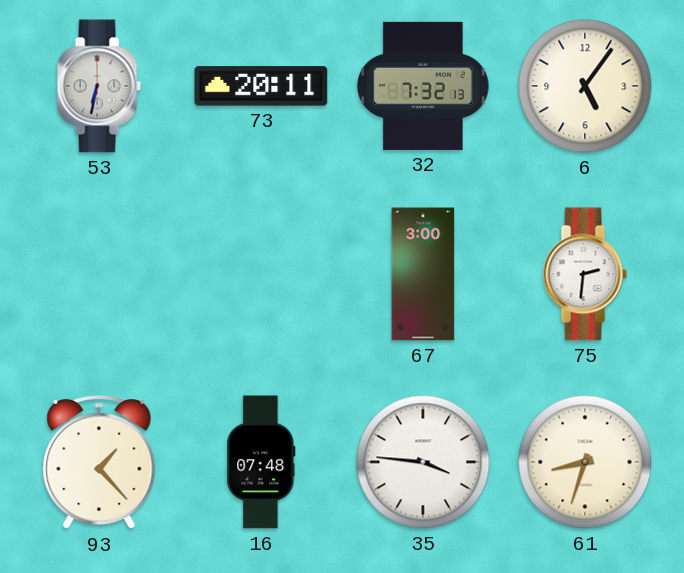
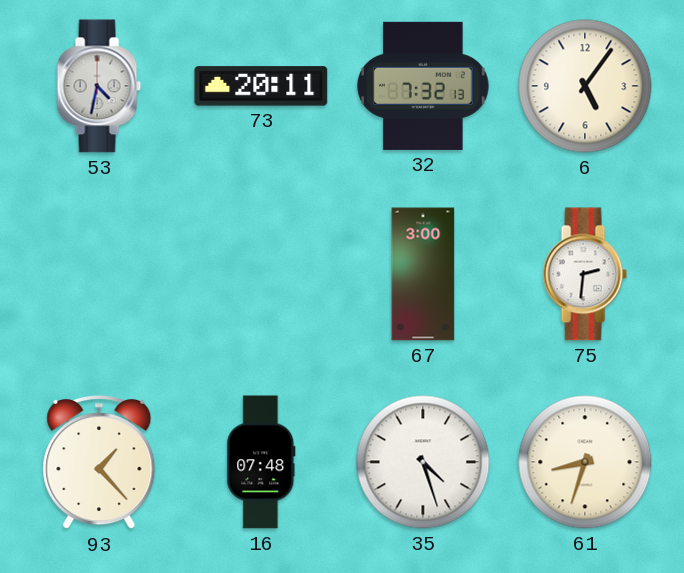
53: 6:32 -> 4:32 (99, 86)
35: 3:46 -> 4:27 (423, 462)
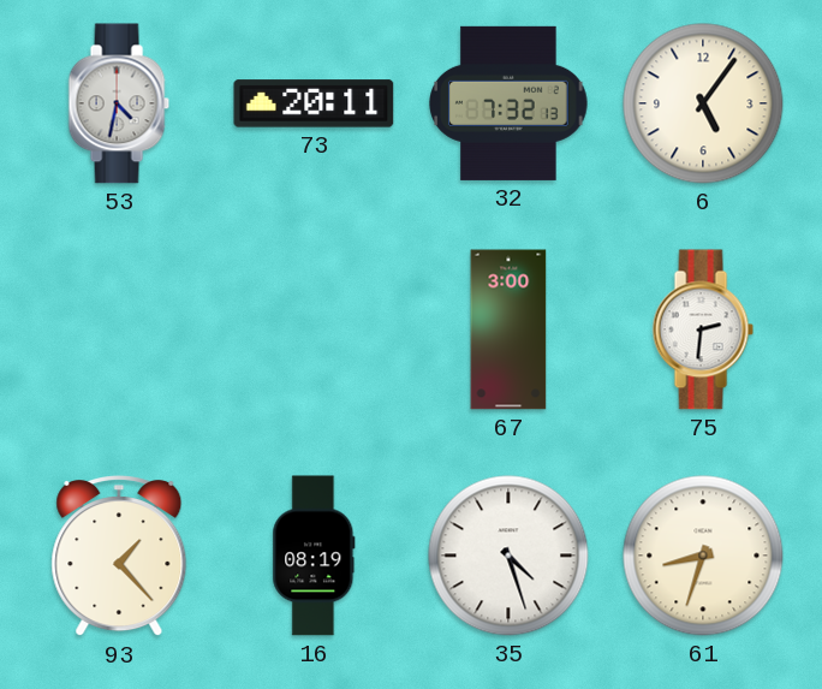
16: 07:48 -> 08:19 (314, 556)
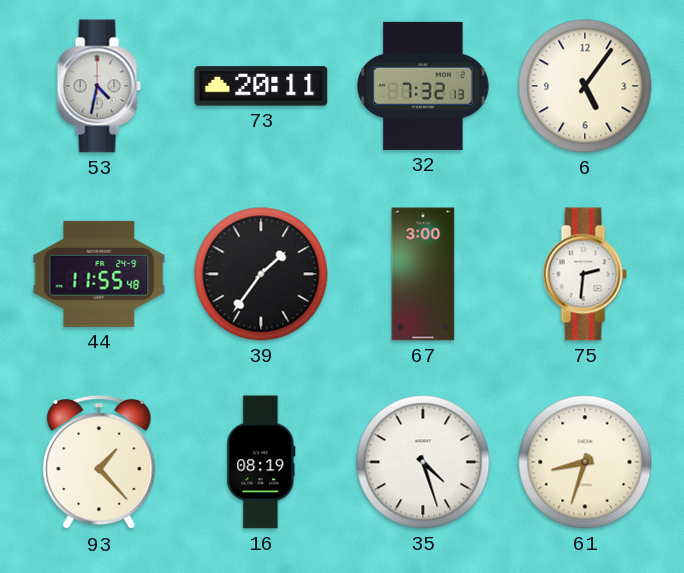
44: none -> 11:55 (99, 274)
39: none -> 1:36 (261, 274)
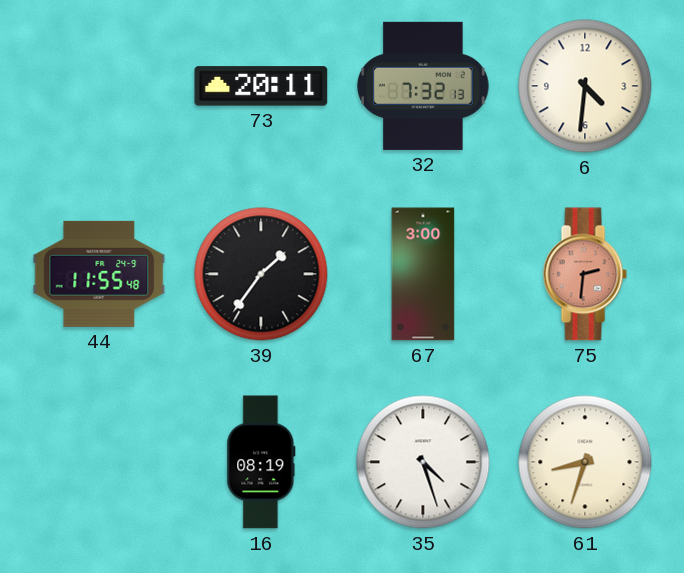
53: 4:32 -> none (99, 86)
6: 5:06 -> 4:31 (585, 86)
75 dial: white -> salmon (585, 274)
93: 1:23 -> none (99, 463)
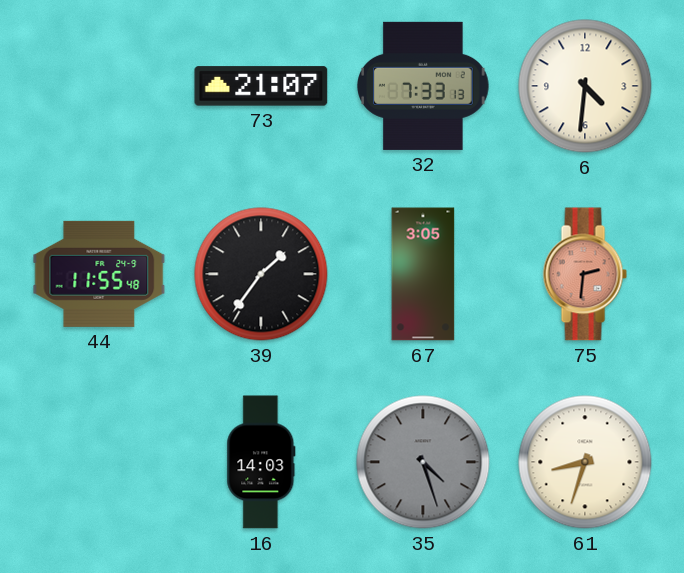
73: 20:11 -> 21:07 (261, 86)
32: 7:32 -> 7:33 (423, 86)
67: 3:00 -> 3:05 (423, 274)
16: 08:19 -> 14:03 (261, 462)
35 dial: white -> grey (423, 462)
